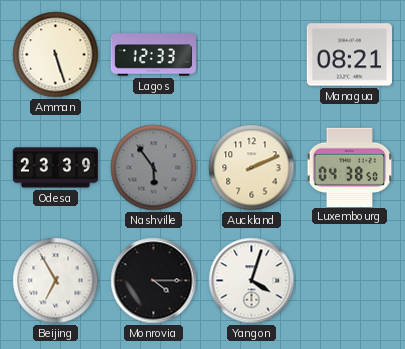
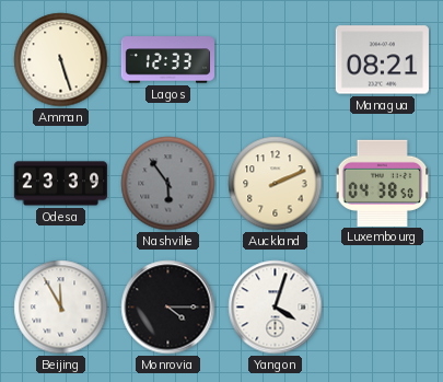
Beijing: 6:55 -> 11:55 (61, 308)
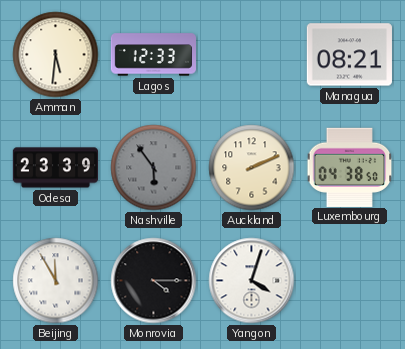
Amman: 5:27 -> 5:31 (56, 55)
